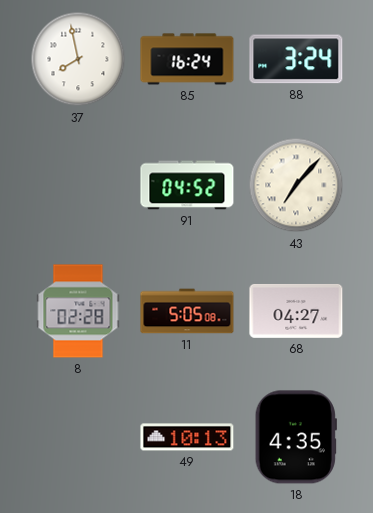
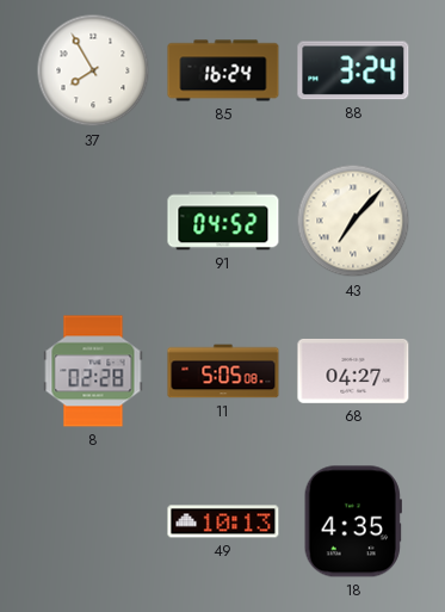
37: 7:58 -> 7:55 (93, 70)
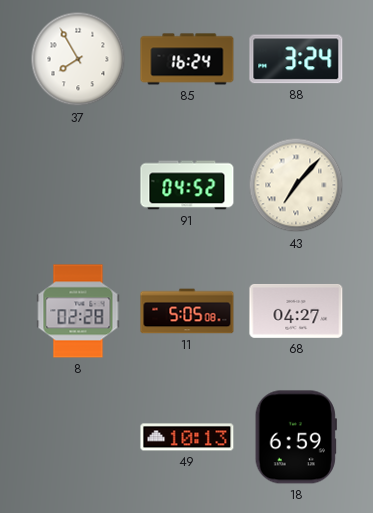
18: 4:35 -> 6:59 (296, 437)
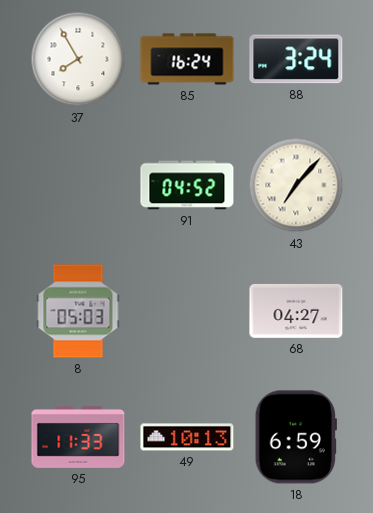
8: 02:28 -> 05:03 (78, 311)
11: 5:05 -> none (187, 311)
95: none -> 11:33 (78, 437)
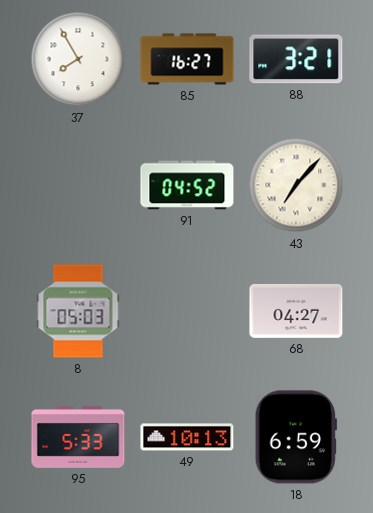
85: 16:24 -> 16:27 (187, 59)
88: 3:24 -> 3:21 (296, 59)
95: 11:33 -> 5:33 (78, 437)
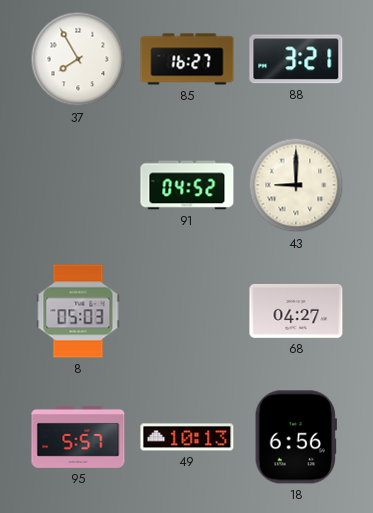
43: 7:07 -> 9:00 (296, 185)
95: 5:33 -> 5:57 (78, 437)
18: 6:59 -> 6:56 (296, 437)
